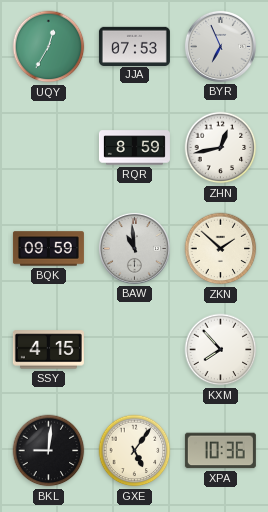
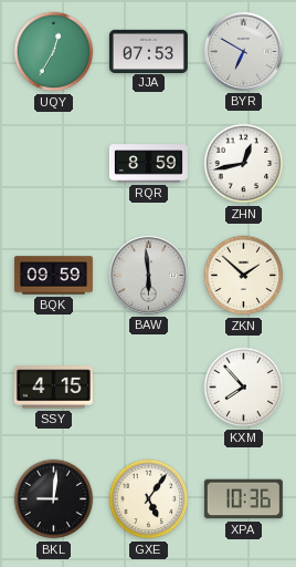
BYR: 6:56 -> 6:50 (243, 51)
BAW: 10:59 -> 5:59 (148, 275)
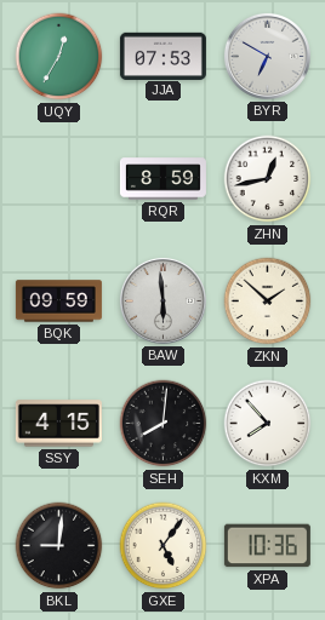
SEH: none -> 8:01 (164, 424)
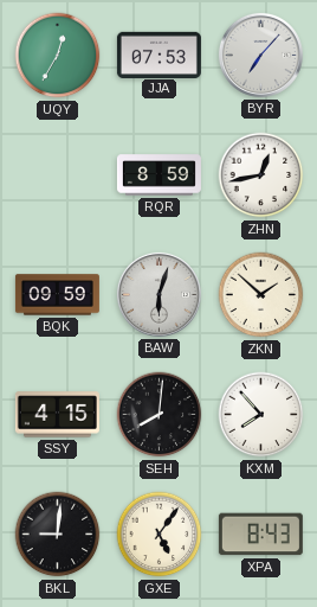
BYR: 6:50 -> 7:07 (260, 55)
BAW: 5:59 -> 6:03 (158, 294)
XPA: 10:36 -> 8:43 (260, 535)
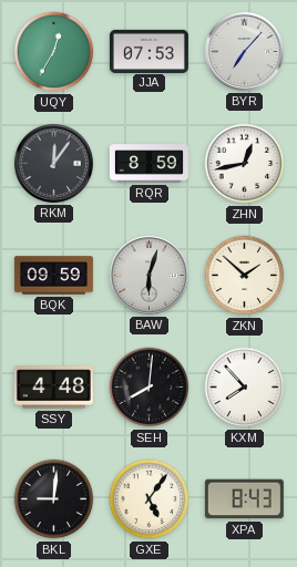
RKM: none -> 12:06 (53, 163)
SSY: 4:15 -> 4:48 (53, 388)
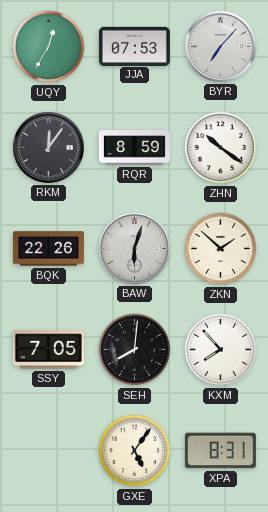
ZHN: 12:43 -> 10:21 (221, 148)
BQK: 09:59 -> 22:26 (48, 249)
SSY: 4:48 -> 7:05 (48, 350)
BKL: 9:01 -> none (54, 499)
XPA: 8:43 -> 8:31 (220, 451)
